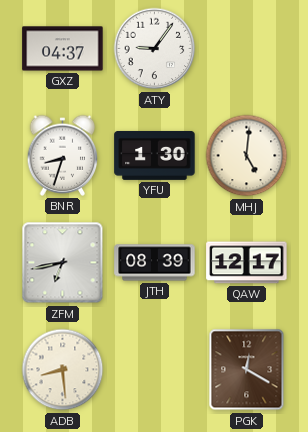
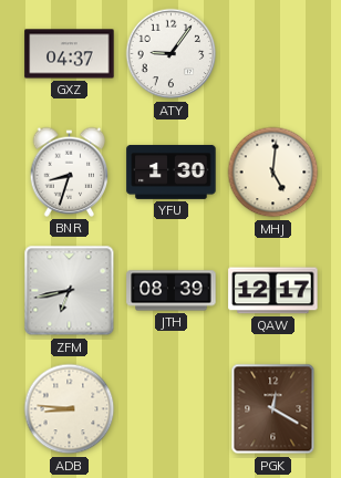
ADB: 8:29 -> 8:46 (70, 409)
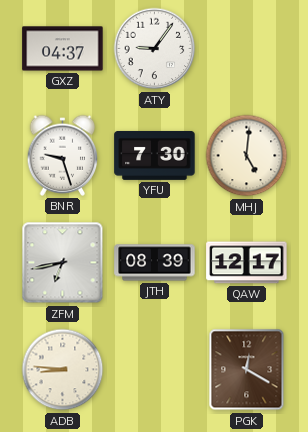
BNR: 8:33 -> 9:27 (63, 155)
YFU: 1:30 -> 7:30 (155, 155)
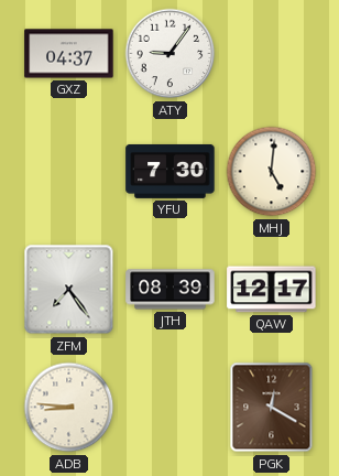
BNR: 9:27 -> none (63, 155)
ZFM: 6:43 -> 7:24 (69, 290)
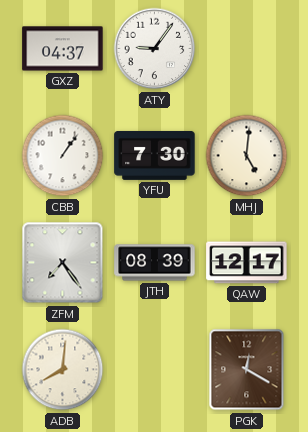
CBB: none -> 1:06 (63, 156)
ADB: 8:46 -> 8:01 (63, 370)
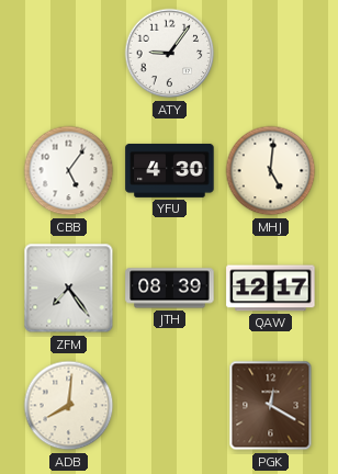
GXZ: 04:37 -> none (63, 49)
CBB: 1:06 -> 5:06 (69, 171)
YFU: 7:30 -> 4:30 (170, 170)
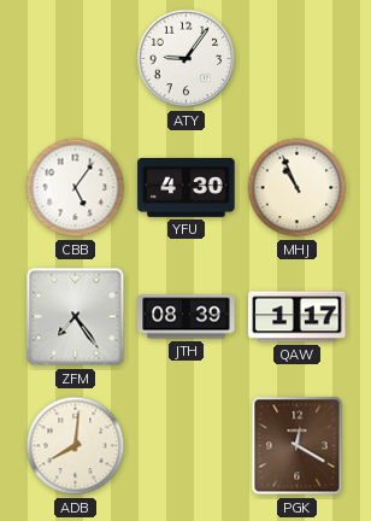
MHJ: 5:01 -> 10:56 (298, 188)
QAW: 12:17 -> 1:17 (298, 317)
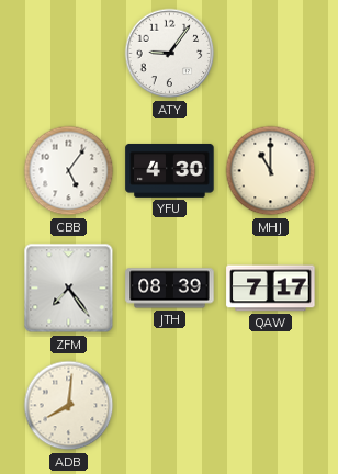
MHJ: 10:56 -> 11:00 (271, 171)
QAW: 1:17 -> 7:17 (271, 289)
PGK: 12:20 -> none (298, 446)
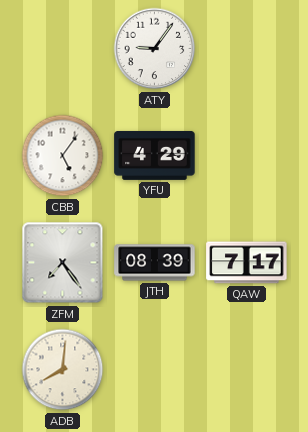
YFU: 4:30 -> 4:29 (155, 155)
MHJ: 11:00 -> none (271, 171)
